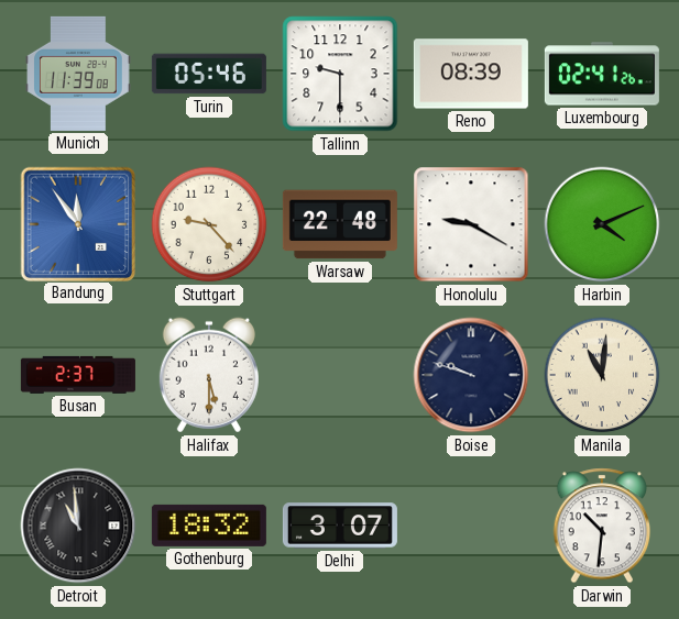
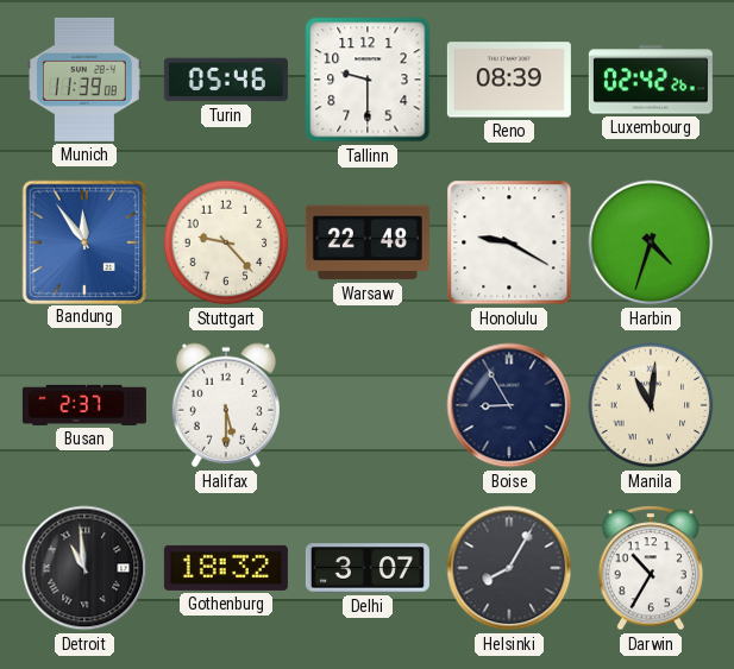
Luxembourg: 02:41 -> 02:42 (651, 80)
Harbin: 4:11 -> 4:33 (651, 242)
Boise: 9:48 -> 8:55 (509, 405)
Helsinki: none -> 8:05 (509, 568)
Darwin: 10:31 -> 10:35 (651, 568)
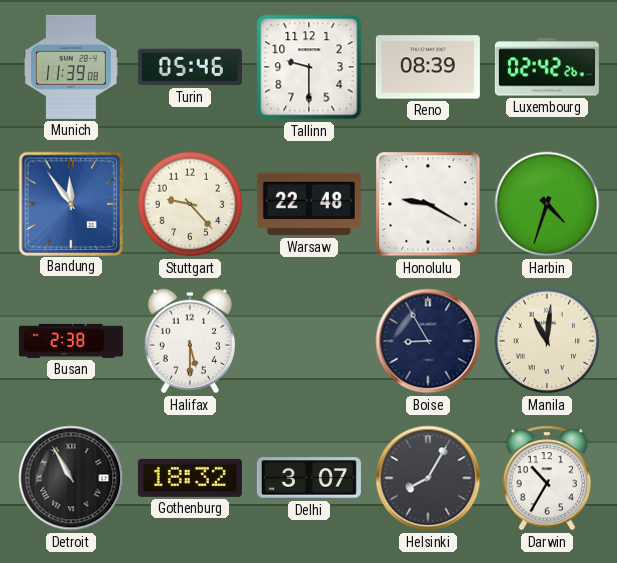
Busan: 2:37 -> 2:38 (71, 341)
Detroit: 10:59 -> 10:55 (71, 478)
